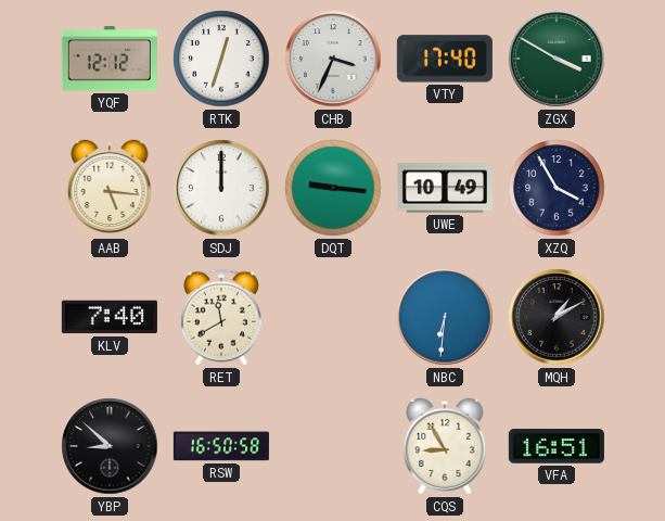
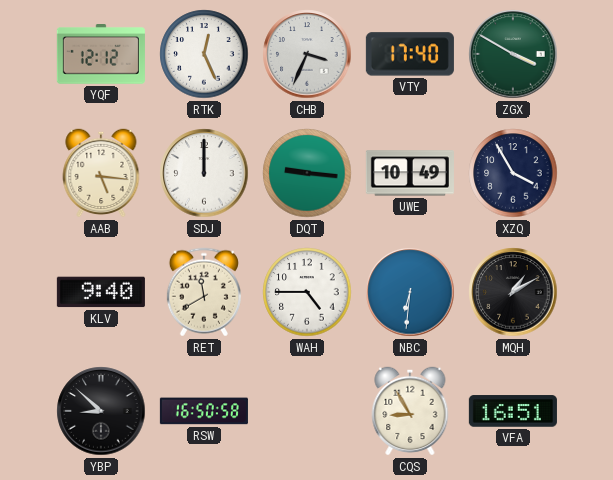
RTK: 12:33 -> 12:26 (204, 54)
KLV: 7:40 -> 9:40 (101, 292)
WAH: none -> 4:45 (307, 292)
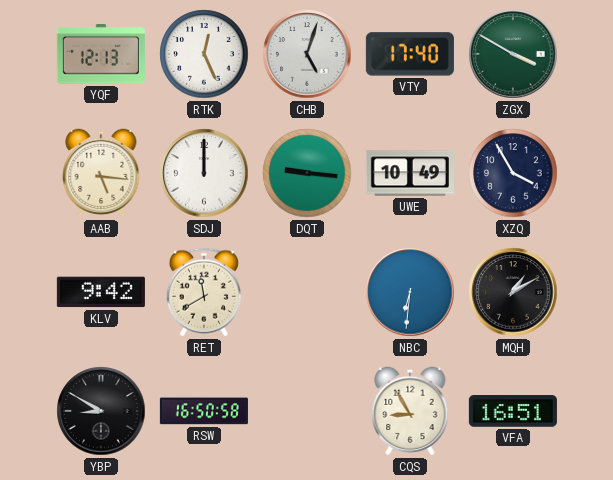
YQF: 12:12 -> 12:13 (101, 55)
CHB: 3:34 -> 5:03 (307, 54)
KLV: 9:40 -> 9:42 (101, 292)
WAH: 4:45 -> none (307, 292)
YBP: 8:52 -> 8:50 (101, 411)
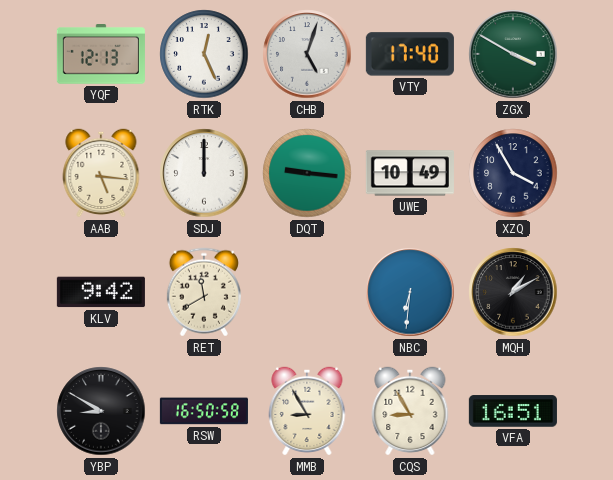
MMB: none -> 8:55 (307, 411)
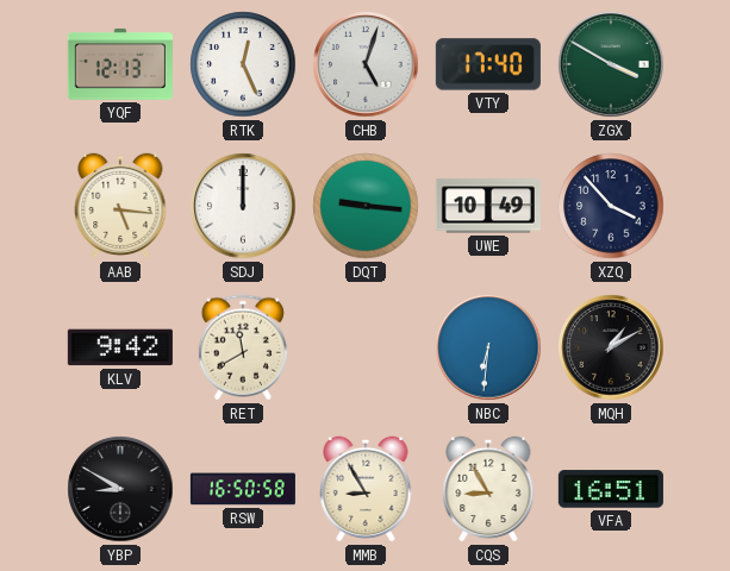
XZQ: 3:55 -> 3:53 (611, 206)
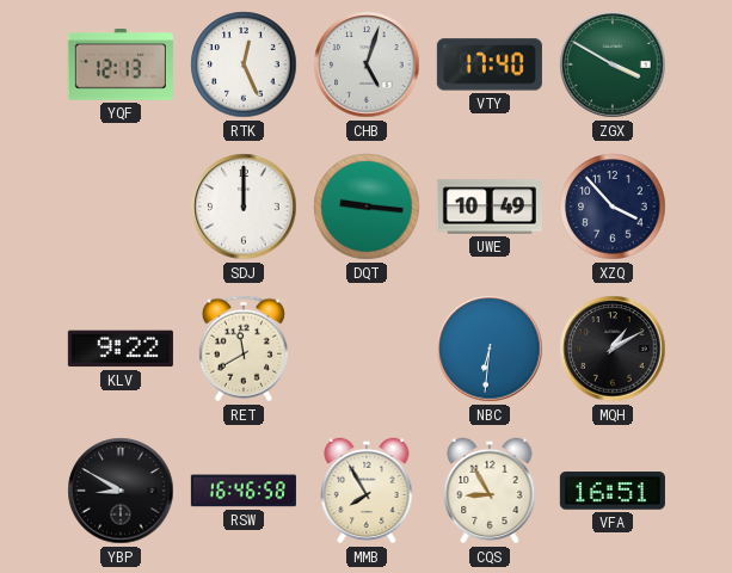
AAB: 5:16 -> none (120, 206)
KLV: 9:42 -> 9:22 (121, 349)
RSW: 16:50 -> 16:46 (244, 491)
MMB: 8:55 -> 7:55 (367, 491)
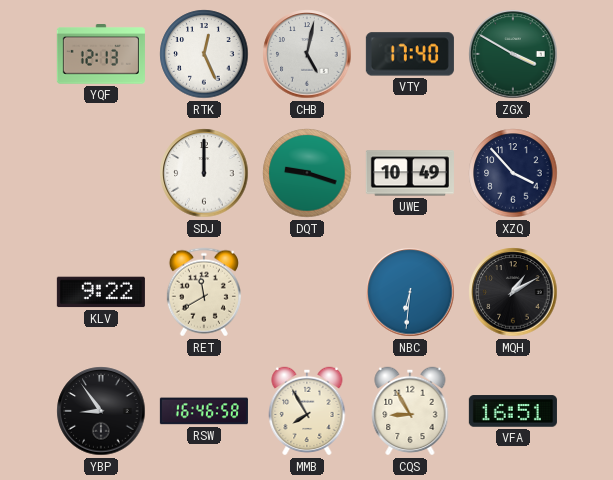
CHB: 5:03 -> 5:02 (307, 54)
DQT: 9:16 -> 9:18 (307, 173)
YBP: 8:50 -> 8:54 (101, 411)
